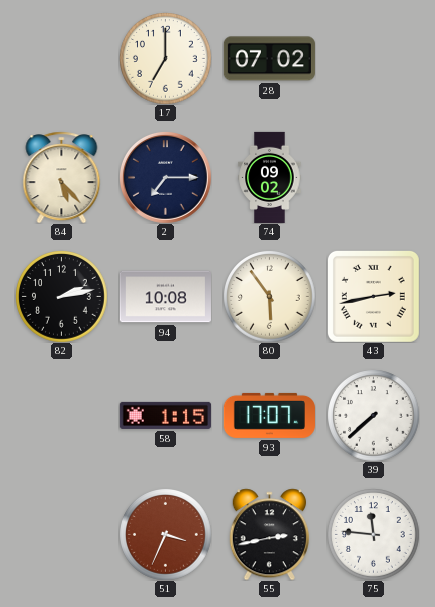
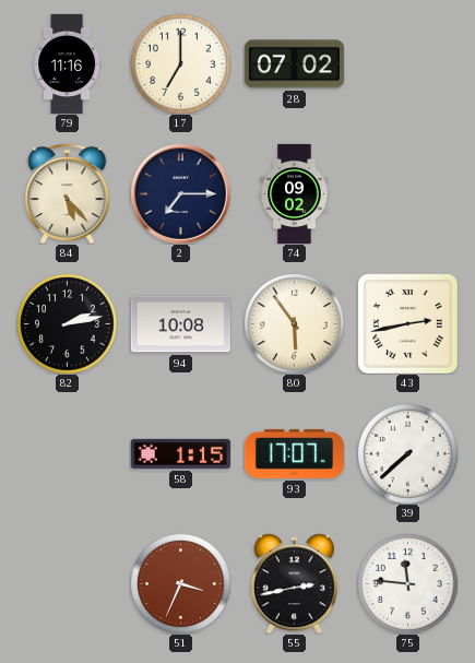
79: none -> 11:16 (68, 63)
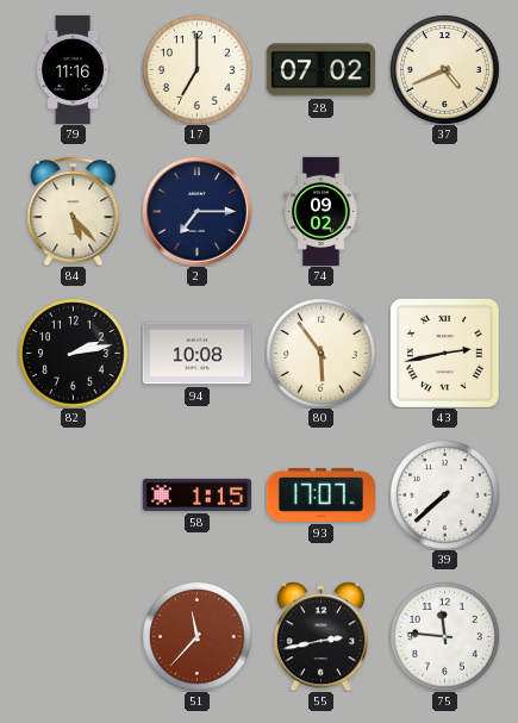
37: none -> 4:41 (445, 70)
51: 3:34 -> 11:37 (198, 637)
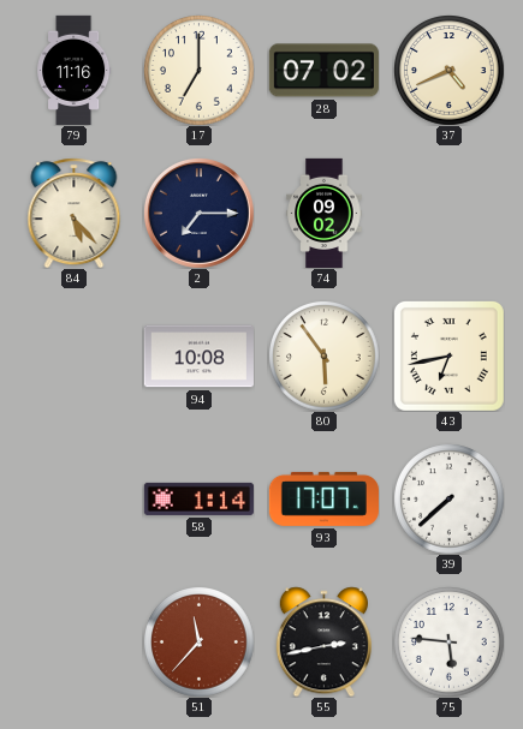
82: 2:13 -> none (74, 354)
43: 2:43 -> 6:43 (448, 355)
58: 1:15 -> 1:14 (198, 498)
75: 11:46 -> 5:46 (450, 643)
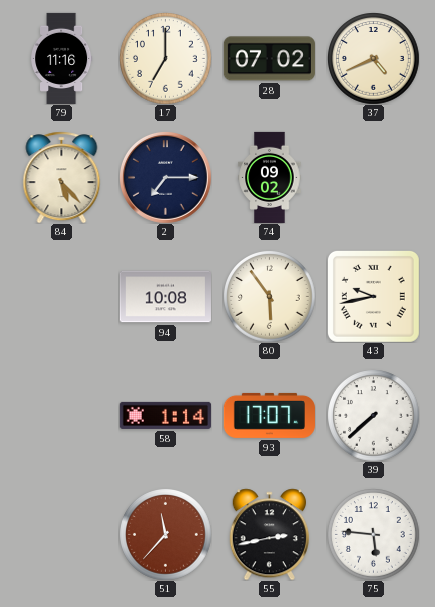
43: 6:43 -> 9:43 (373, 296)
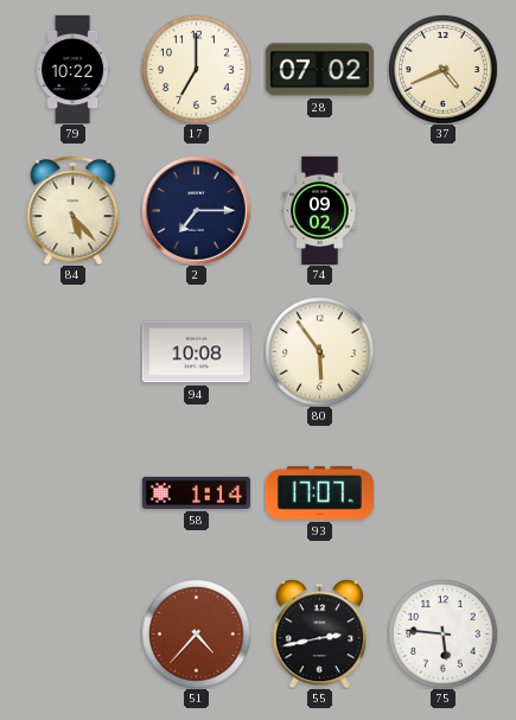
79: 11:16 -> 10:22 (74, 69)
43: 9:43 -> none (373, 296)
39: 7:38 -> none (374, 416)
51: 11:37 -> 4:37 (197, 635)
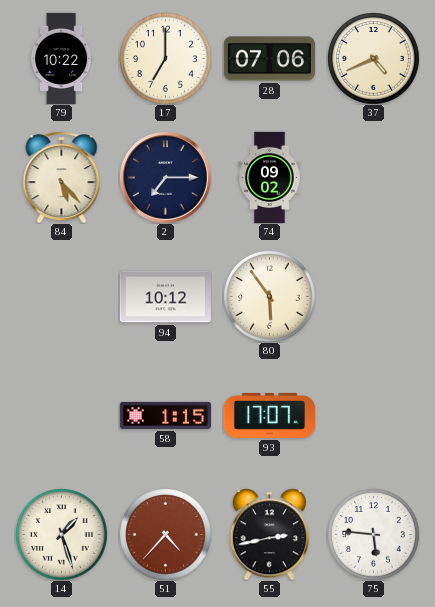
28: 07:02 -> 07:06 (269, 59)
94: 10:08 -> 10:12 (165, 297)
58: 1:14 -> 1:15 (165, 415)
14: none -> 1:27 (62, 535)
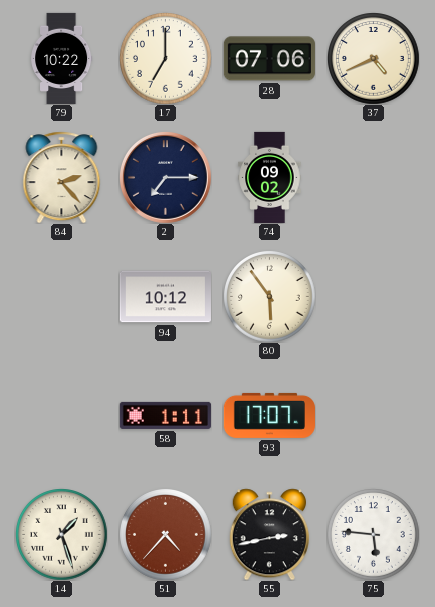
84: 5:23 -> 2:23 (62, 177)
58: 1:15 -> 1:11 (165, 415)
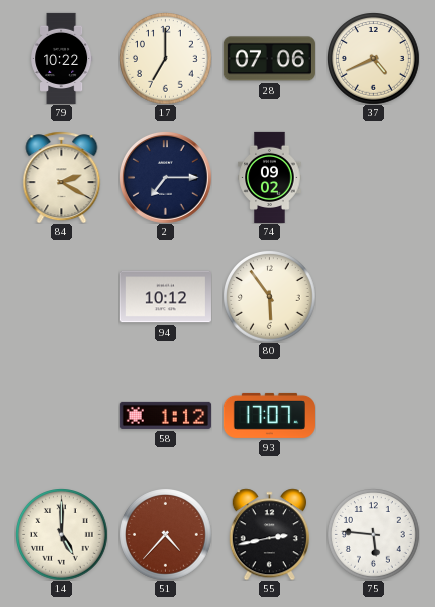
84: 2:23 -> 2:20 (62, 177)
58: 1:11 -> 1:12 (165, 415)
14: 1:27 -> 5:00 (62, 535)
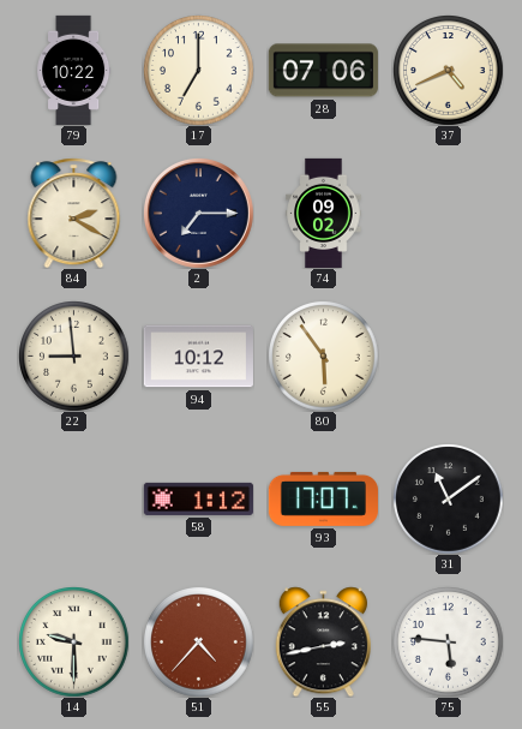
22: none -> 8:59 (74, 357)
31: none -> 11:09 (449, 500)
14: 5:00 -> 9:30 (74, 643)
